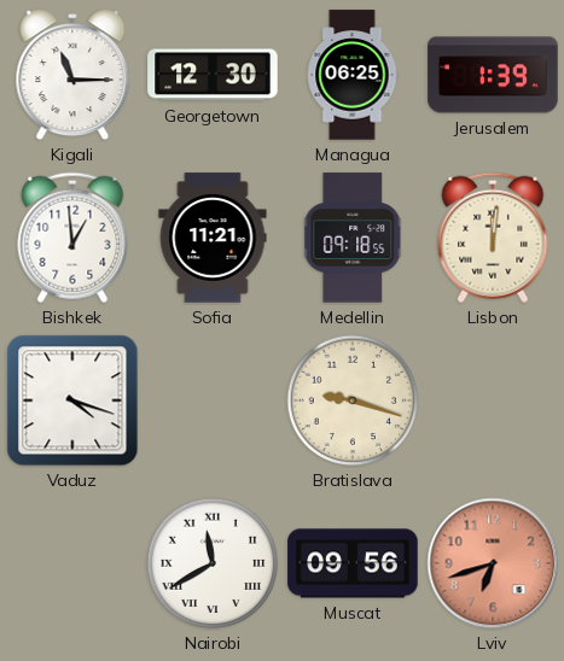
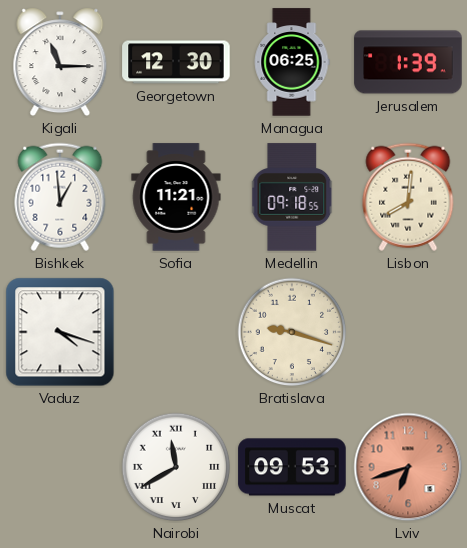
Lisbon: 12:01 -> 8:01 (408, 197)
Muscat: 09:56 -> 09:53 (292, 467)
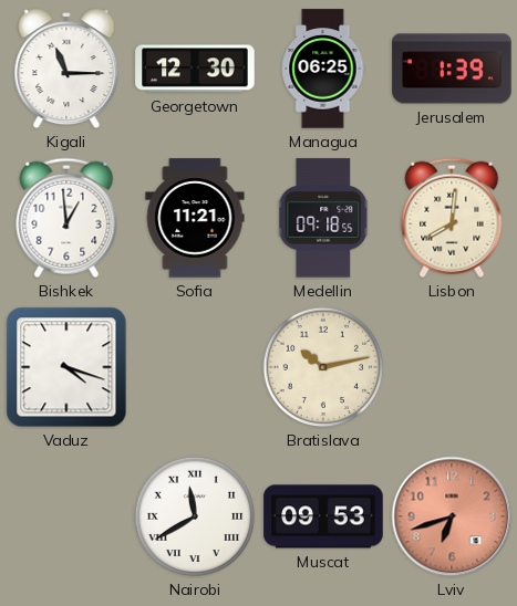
Bratislava: 9:18 -> 10:13 (323, 367)
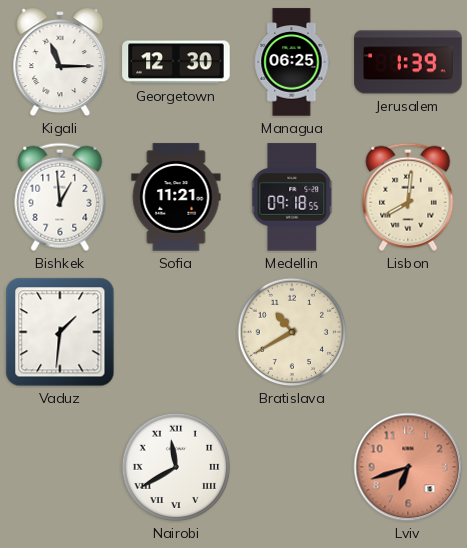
Vaduz: 4:18 -> 1:31 (60, 332)
Bratislava: 10:13 -> 10:40 (292, 332)
Muscat: 09:53 -> none (323, 516)
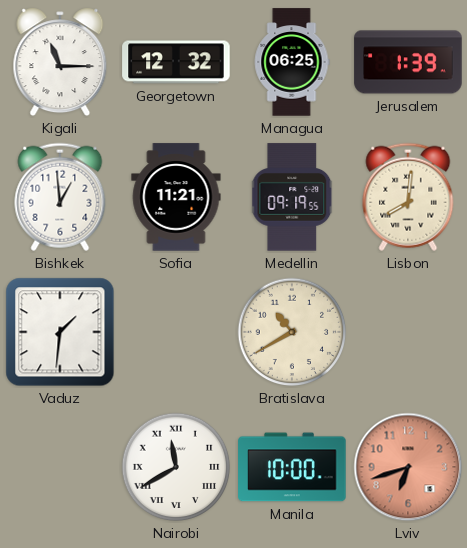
Georgetown: 12:30 -> 12:32 (176, 62)
Medellin: 09:18 -> 09:19 (293, 197)
Manila: none -> 10:00 (292, 467)
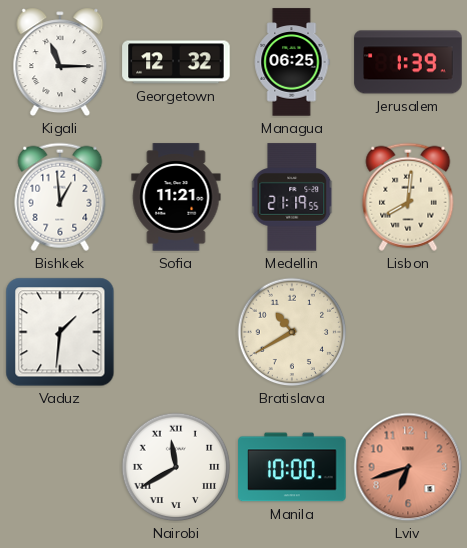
Medellin: 09:19 -> 21:19 (293, 197)
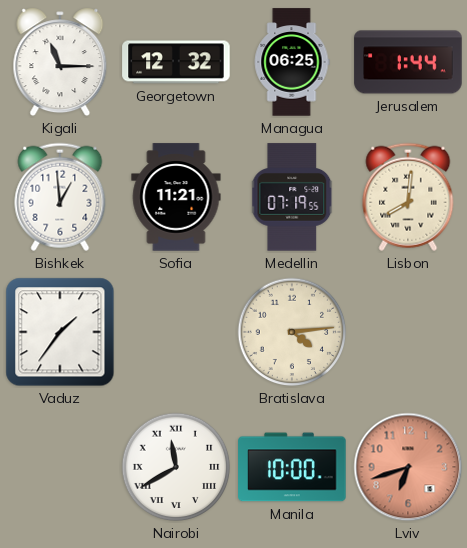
Jerusalem: 1:39 -> 1:44 (408, 62)
Medellin: 21:19 -> 07:19 (293, 197)
Vaduz: 1:31 -> 1:36 (60, 332)
Bratislava: 10:40 -> 4:14 (292, 332)
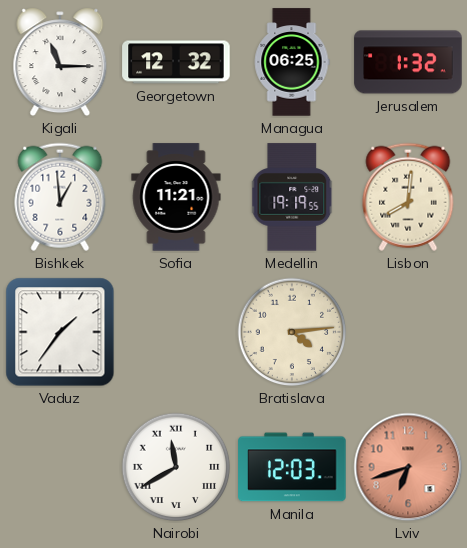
Jerusalem: 1:44 -> 1:32 (408, 62)
Medellin: 07:19 -> 19:19 (293, 197)
Manila: 10:00 -> 12:03 (292, 467)
